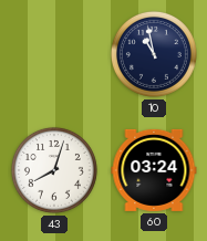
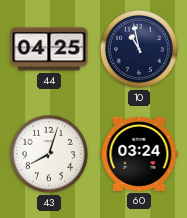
44: none -> 04:25 (49, 49)
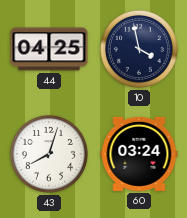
10: 10:58 -> 3:58 (139, 49)
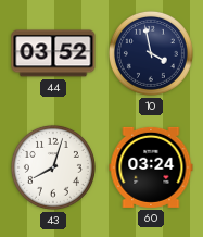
44: 04:25 -> 03:52 (53, 53)
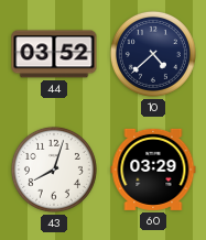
10: 3:58 -> 4:38 (153, 54)
60: 03:24 -> 03:29 (153, 170)
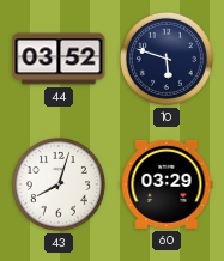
10: 4:38 -> 5:48 (167, 59)
